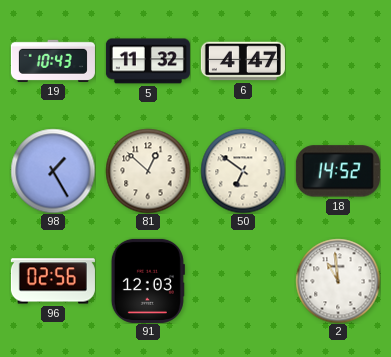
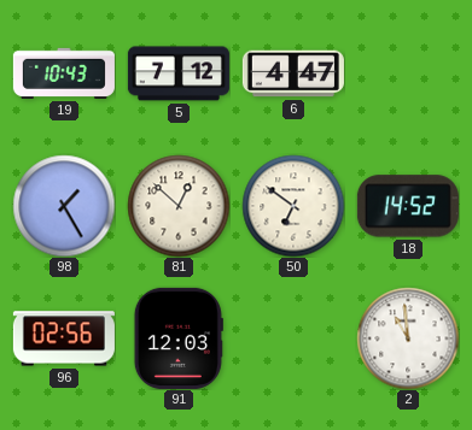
5: 11:32 -> 7:12 (179, 73)
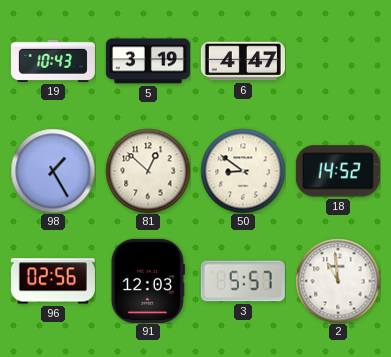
5: 7:12 -> 3:19 (148, 61)
50: 6:51 -> 8:51 (243, 171)
3: none -> 5:57 (243, 281)
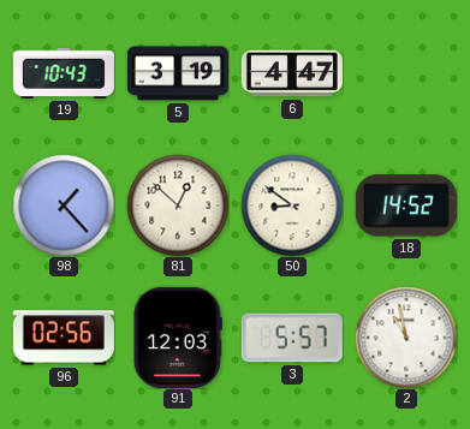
98: 1:25 -> 1:23 (64, 205)
2: 10:59 -> 10:58 (406, 338)
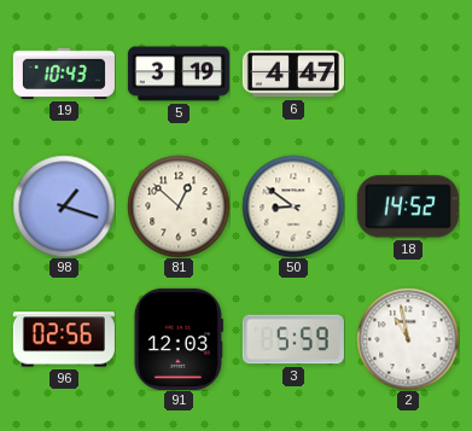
98: 1:23 -> 1:18 (64, 206)
3: 5:57 -> 5:59 (293, 339)
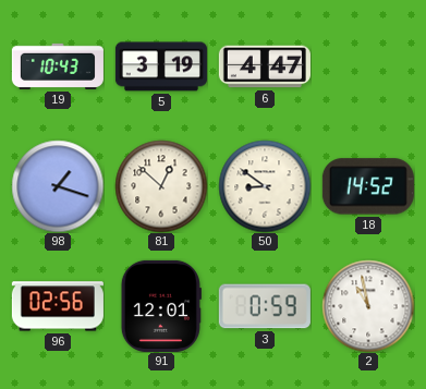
91: 12:03 -> 12:01 (161, 306)
3: 5:59 -> 0:59 (265, 306)
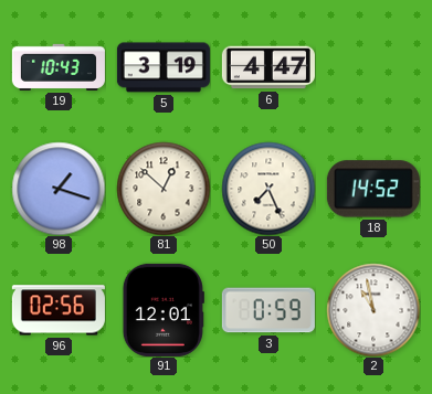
50: 8:51 -> 7:26 (268, 189)
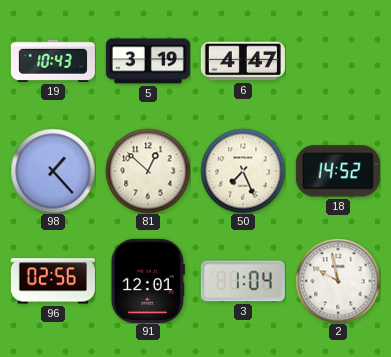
98: 1:18 -> 1:23 (53, 171)
3: 0:59 -> 1:04 (243, 281)
2: 10:58 -> 9:58 (338, 281)
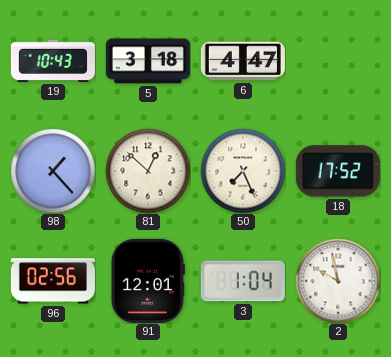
5: 3:19 -> 3:18 (148, 61)
18: 14:52 -> 17:52 (338, 171)
